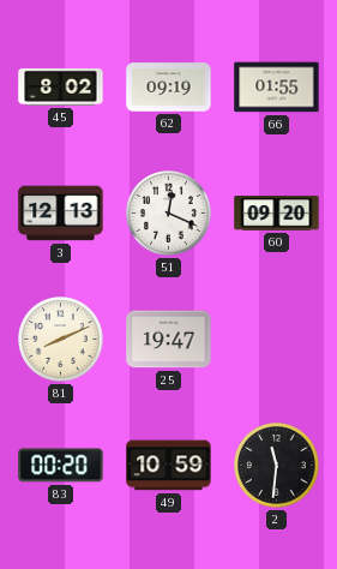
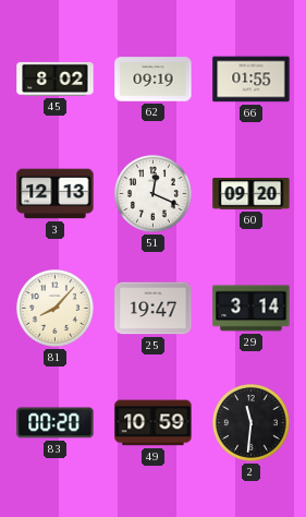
81: 8:11 -> 8:07 (56, 309)
29: none -> 3:14 (252, 309)
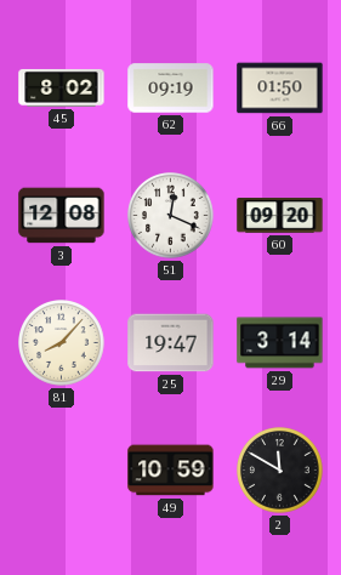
66: 01:55 -> 01:50 (280, 89)
3: 12:13 -> 12:08 (62, 216)
83: 00:20 -> none (56, 423)
2: 11:31 -> 11:50 (280, 471)
